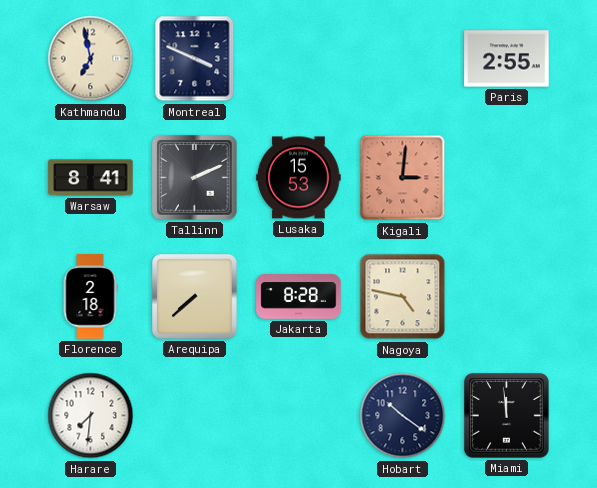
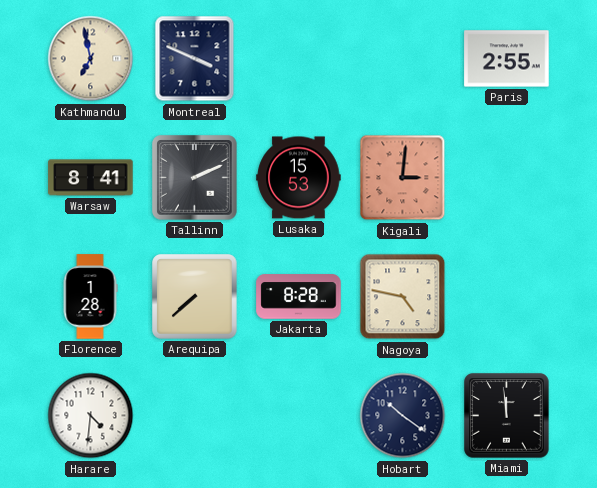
Florence: 2:18 -> 1:28 (90, 297)
Harare: 7:31 -> 4:31 (91, 416)
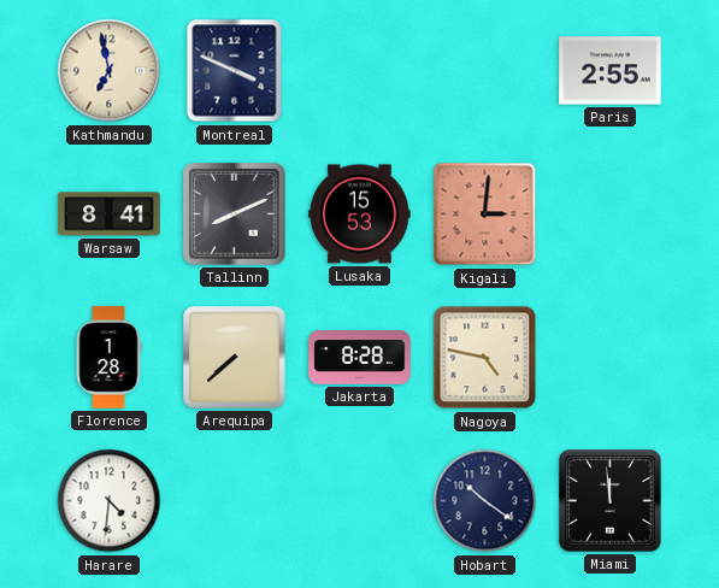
Tallinn: 2:11 -> 8:11 (235, 214)
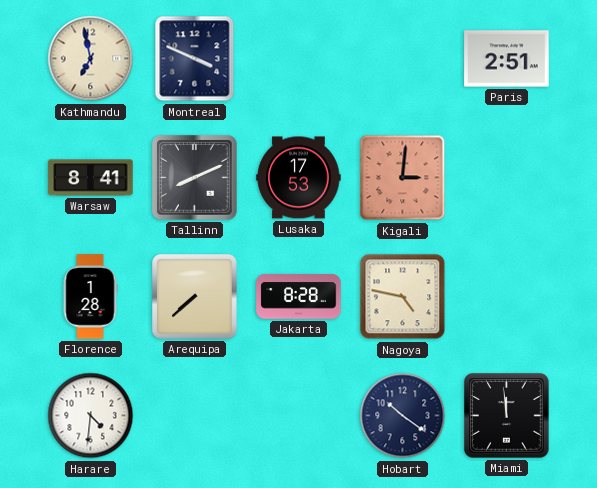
Paris: 2:55 -> 2:51 (507, 59)
Lusaka: 15:53 -> 17:53 (299, 178)
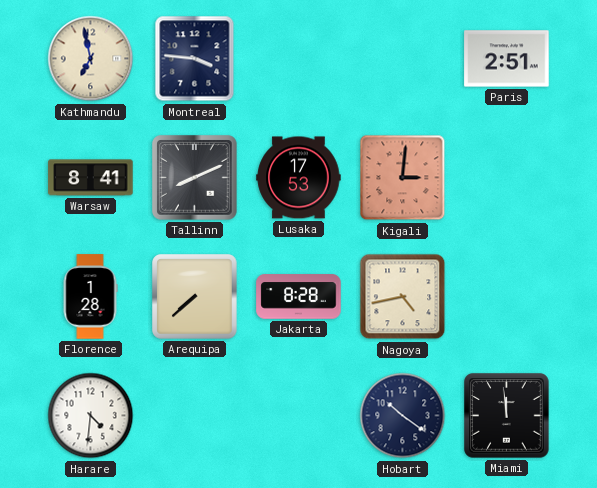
Montreal: 3:49 -> 3:46 (195, 59)
Nagoya: 4:47 -> 4:43 (403, 297)
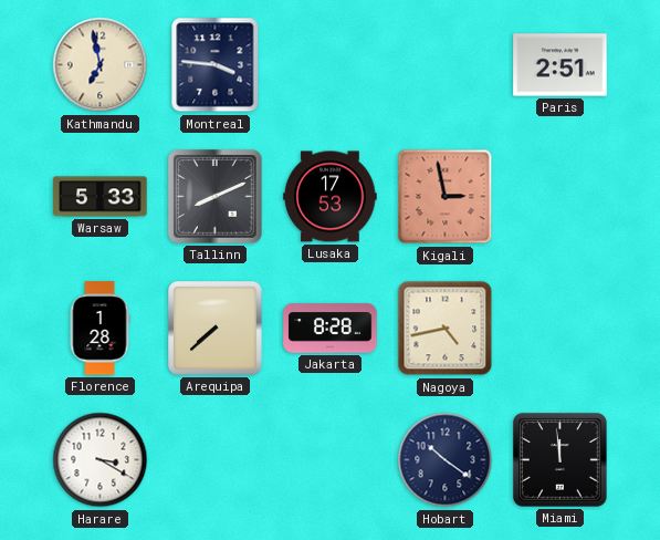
Warsaw: 8:41 -> 5:33 (101, 197)
Kigali: 3:01 -> 2:58 (446, 197)
Harare: 4:31 -> 3:20 (101, 460)
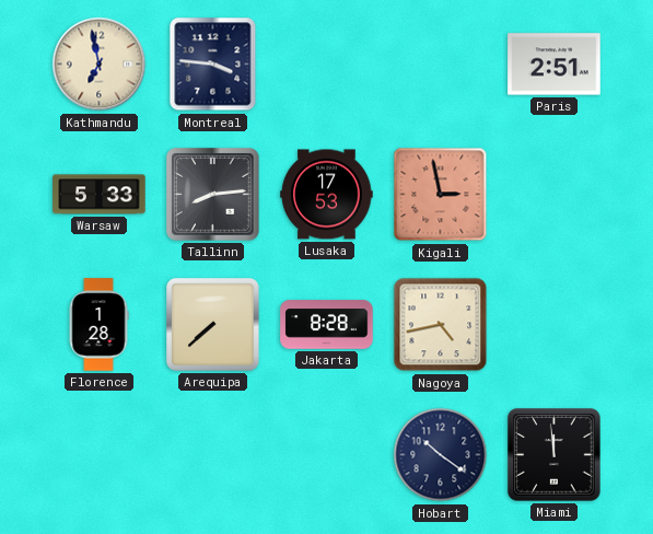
Tallinn: 8:11 -> 8:14 (213, 195)
Harare: 3:20 -> none (101, 460)
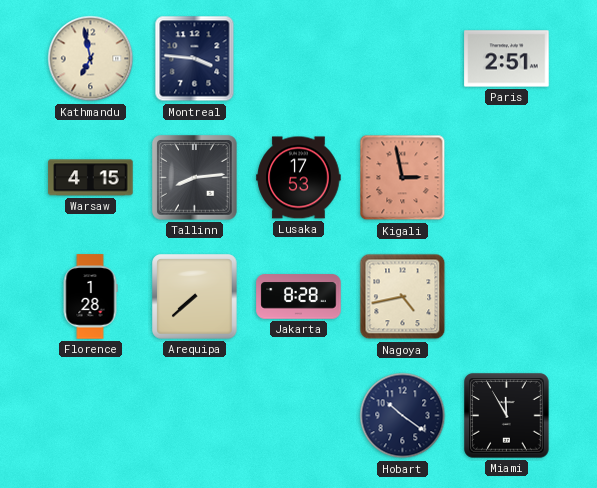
Warsaw: 5:33 -> 4:15 (91, 178)
Miami: 11:59 -> 11:55 (507, 416)
